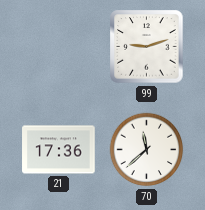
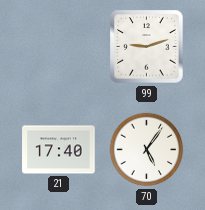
21: 17:36 -> 17:40 (59, 150)
70: 11:38 -> 5:06 (147, 150)
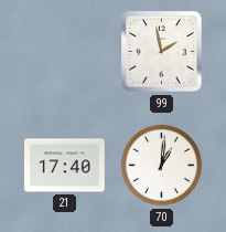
99: 9:12 -> 1:58 (162, 52)
70: 5:06 -> 1:01 (162, 166)
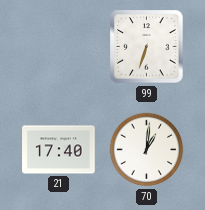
99: 1:58 -> 6:33 (147, 47)
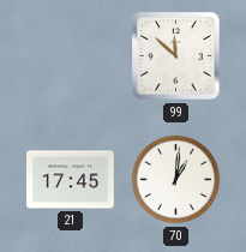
99: 6:33 -> 11:52 (176, 56)
21: 17:40 -> 17:45 (71, 180)
